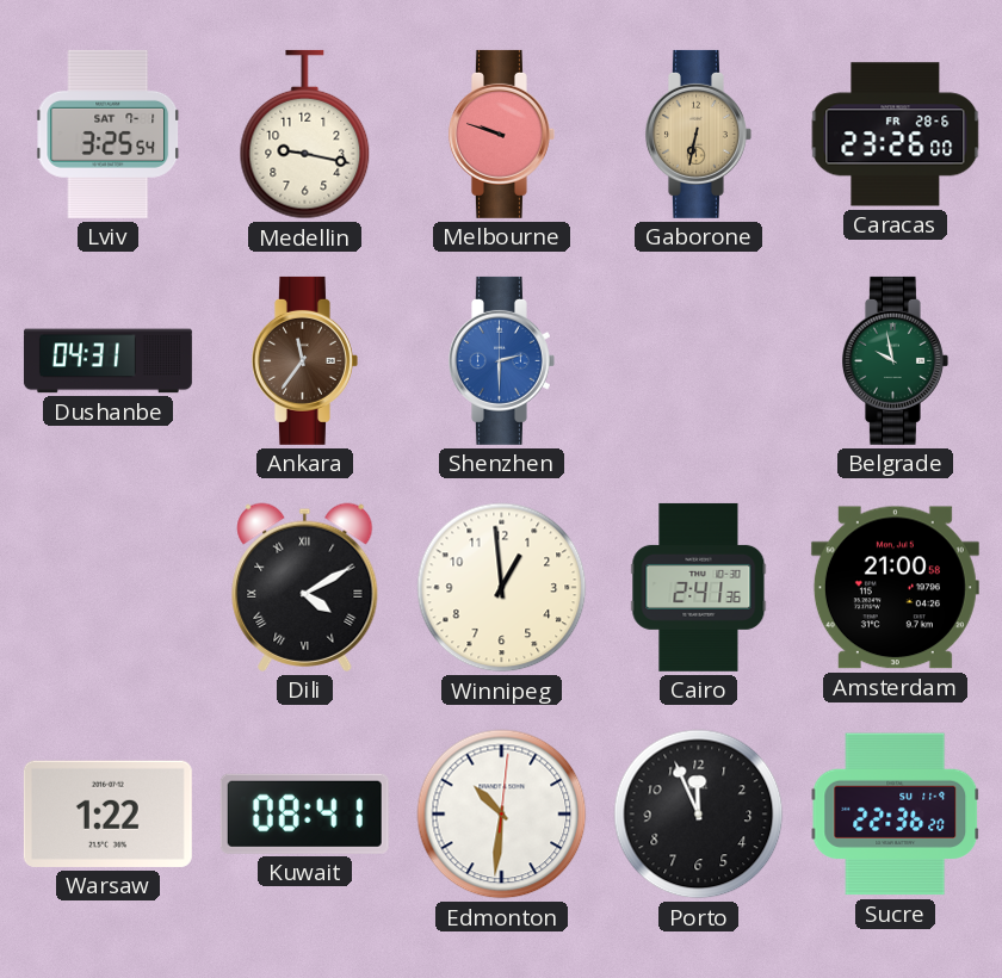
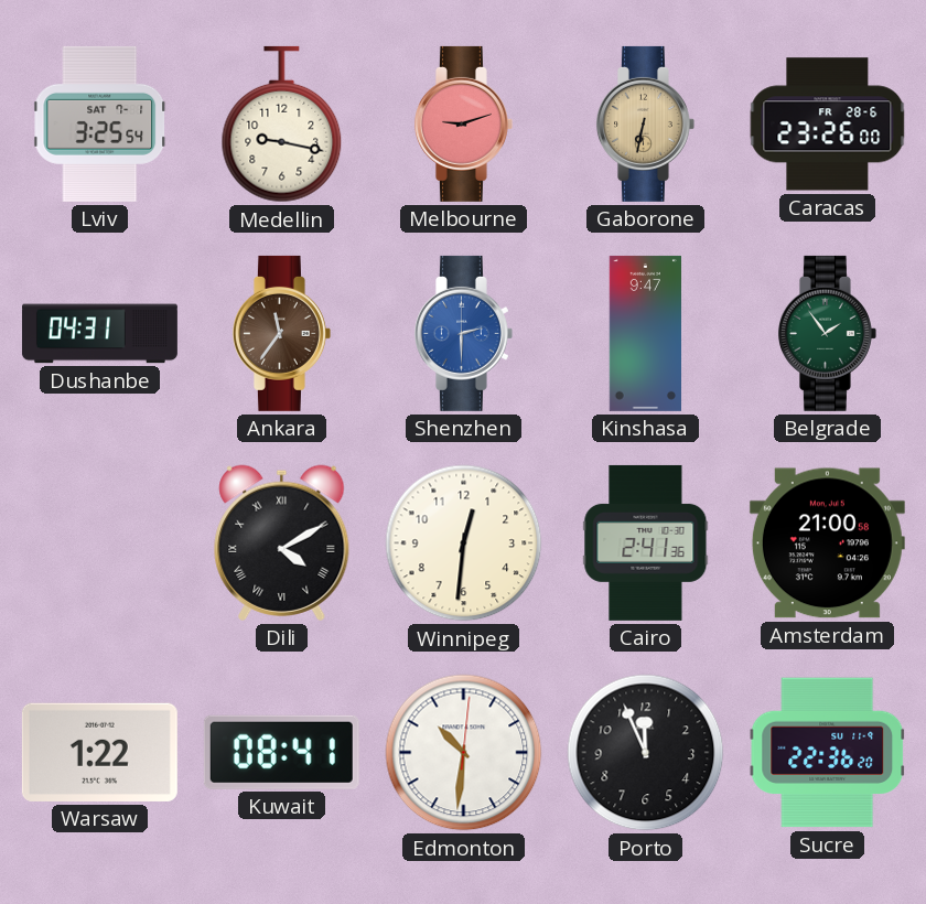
Melbourne: 9:48 -> 9:12 (463, 123)
Kinshasa: none -> 9:47 (645, 333)
Belgrade: 9:58 -> 1:54 (827, 333)
Winnipeg: 12:59 -> 12:31 (464, 544)
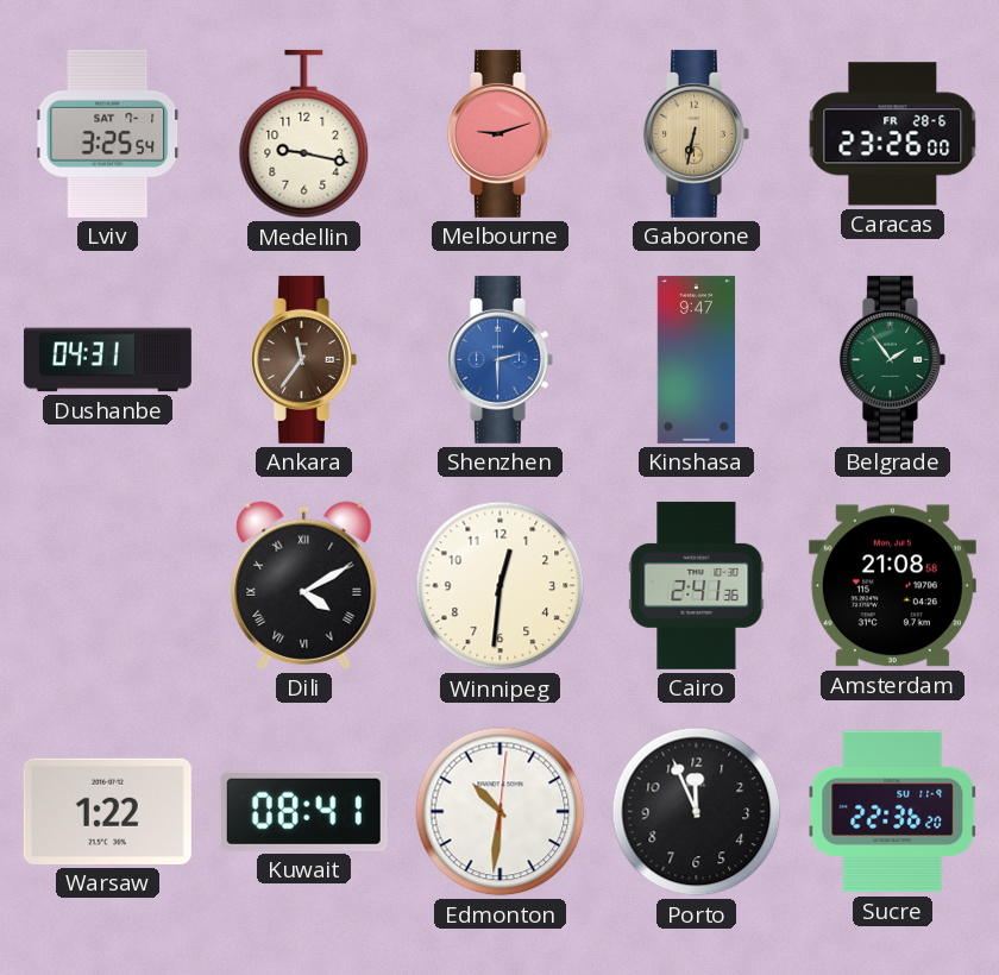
Amsterdam: 21:00 -> 21:08 (892, 586)
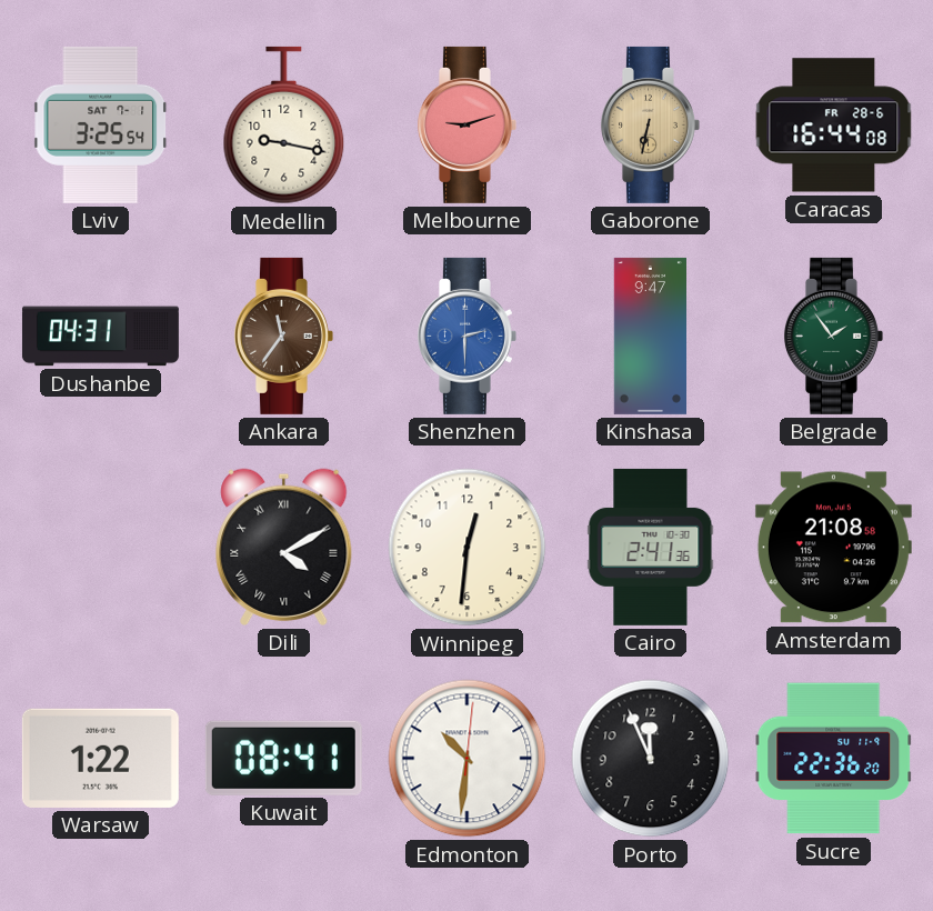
Caracas: 23:26 -> 16:44 (834, 126)
